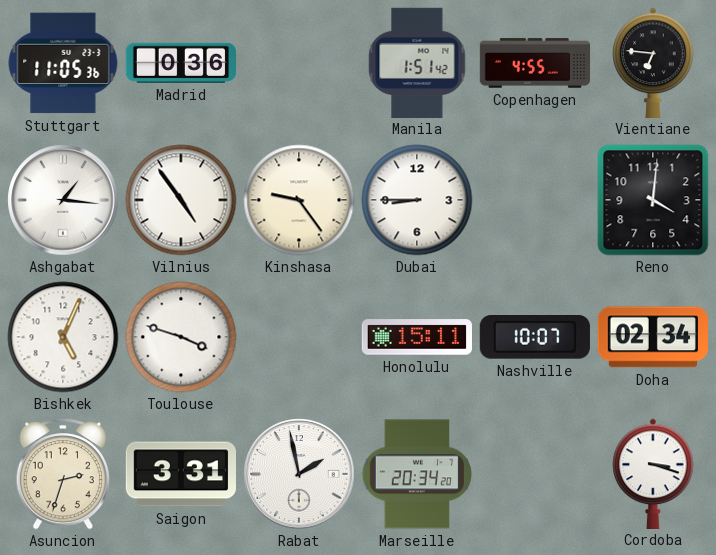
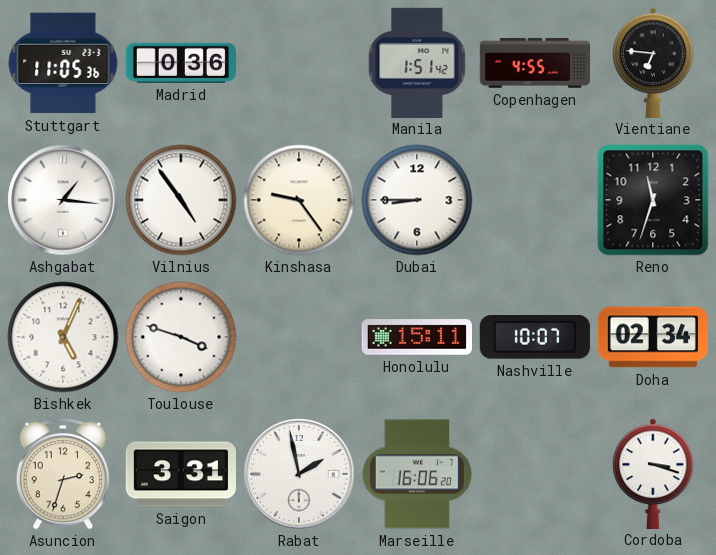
Reno: 4:01 -> 11:33 (653, 200)
Marseille: 20:34 -> 16:06 (417, 474)
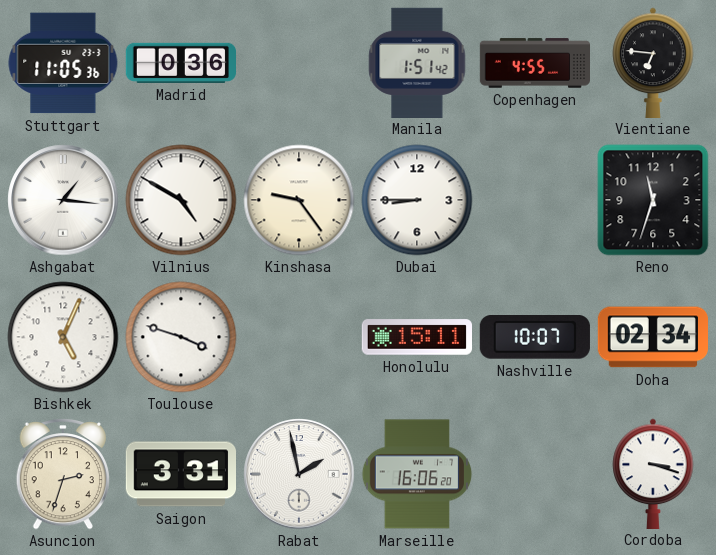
Vilnius: 4:54 -> 4:50 (181, 200)
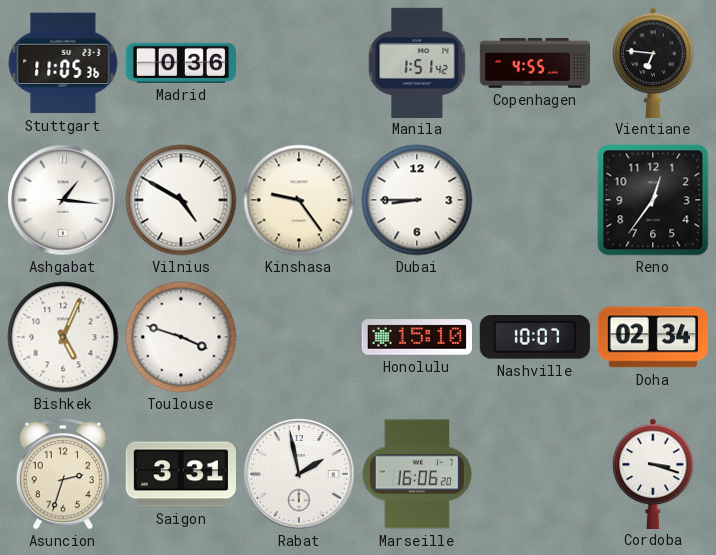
Reno: 11:33 -> 12:36 (653, 200)
Honolulu: 15:11 -> 15:10 (416, 337)
